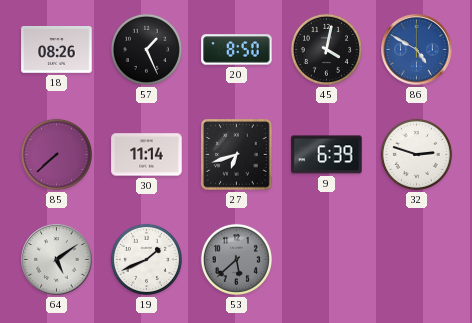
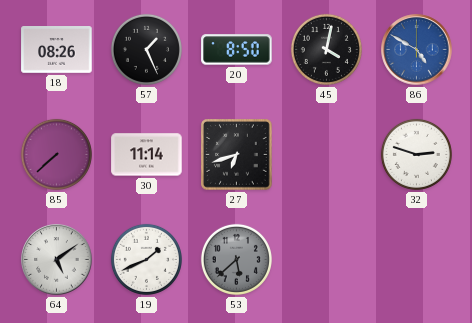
9: 6:39 -> none (327, 155)
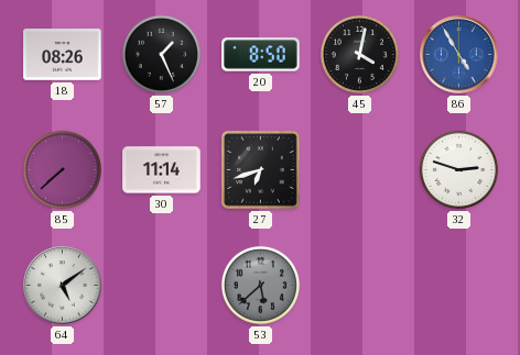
86: 4:50 -> 4:55 (459, 55)
19: 1:41 -> none (146, 259)
